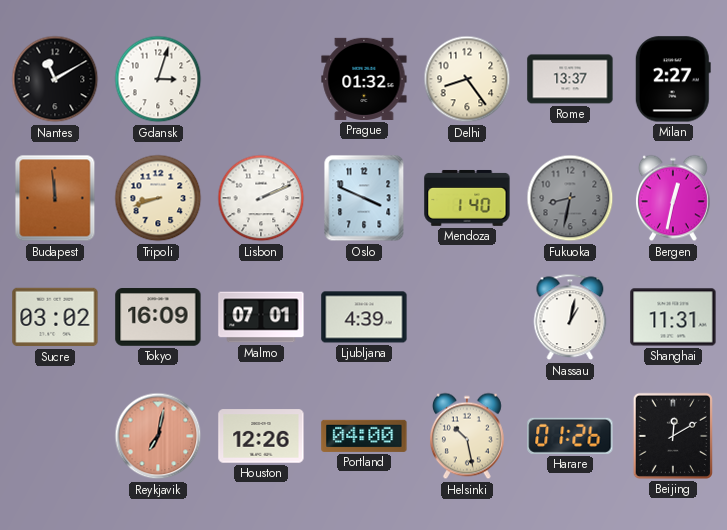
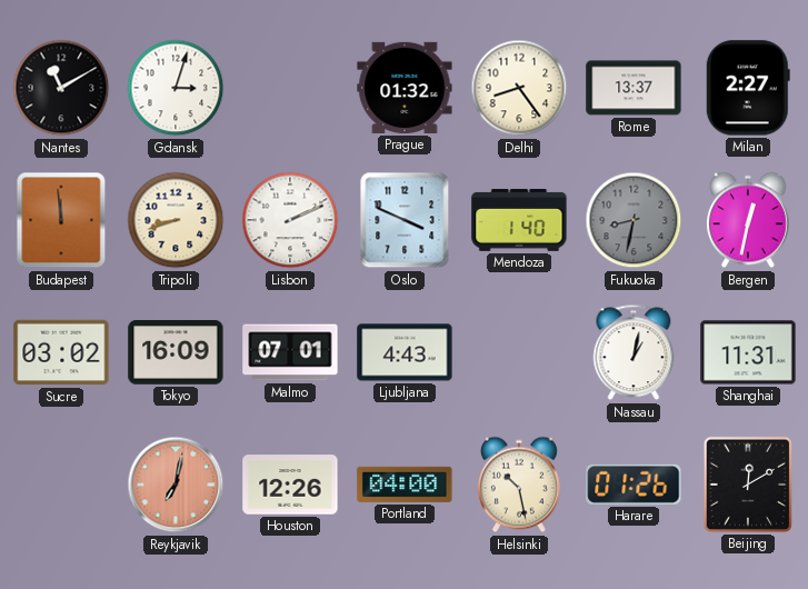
Ljubljana: 4:39 -> 4:43 (405, 352)
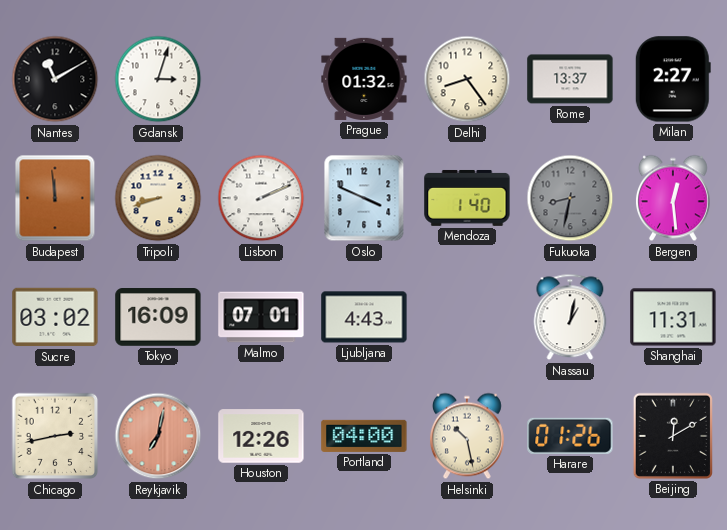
Bergen: 12:32 -> 12:29 (673, 198)
Chicago: none -> 2:43 (55, 436)
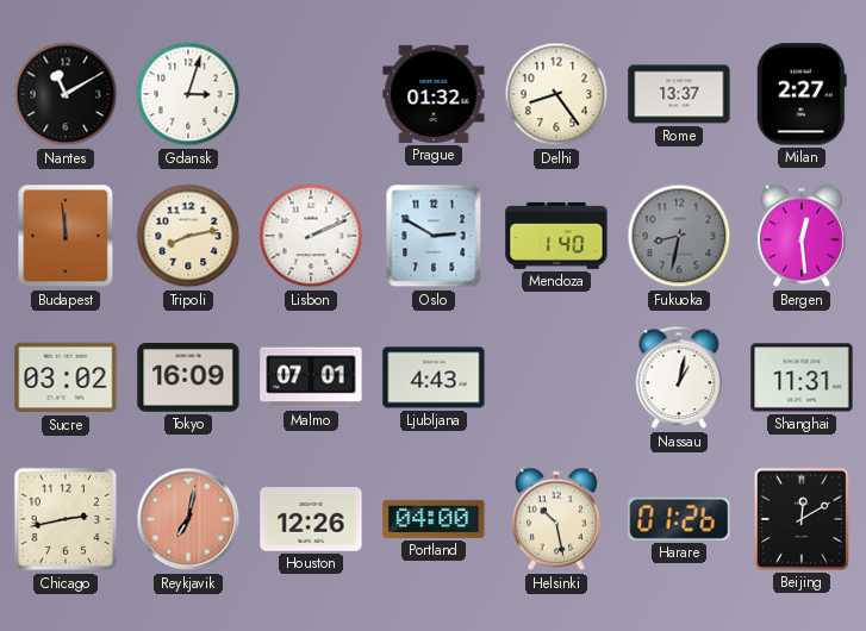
Tripoli: 8:42 -> 8:13 (188, 236)
Oslo: 3:49 -> 2:50 (434, 236)
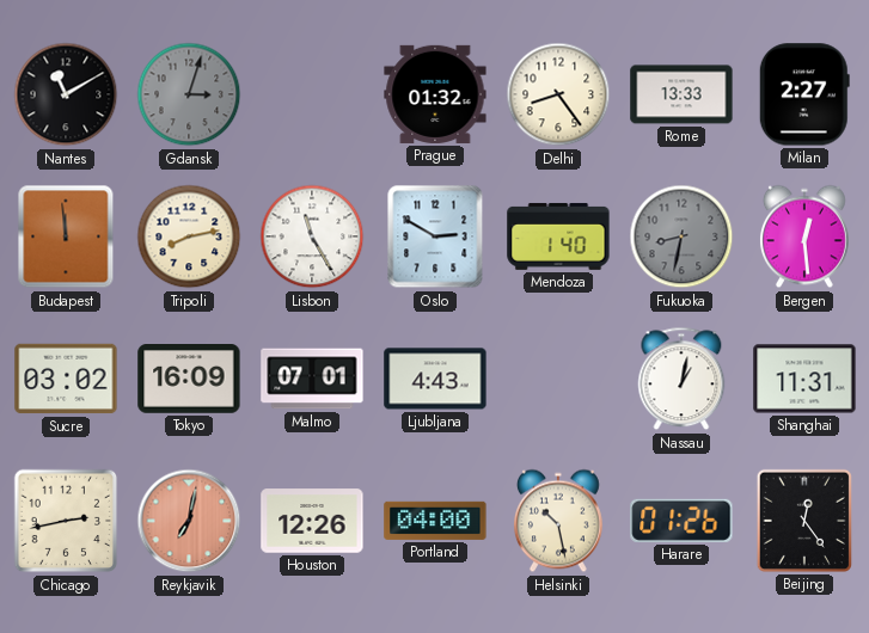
Gdansk dial: white -> grey (189, 94)
Rome: 13:37 -> 13:33 (681, 94)
Lisbon: 2:11 -> 11:25 (312, 236)
Beijing: 12:10 -> 12:24 (804, 521)
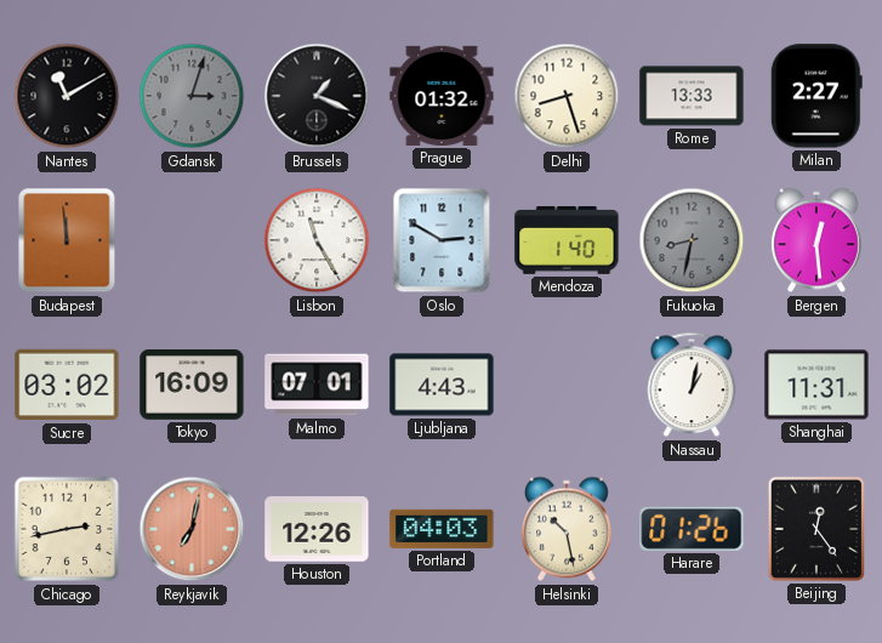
Brussels: none -> 1:19 (317, 96)
Delhi: 8:24 -> 8:27 (567, 96)
Tripoli: 8:13 -> none (189, 236)
Portland: 04:00 -> 04:03 (442, 529)
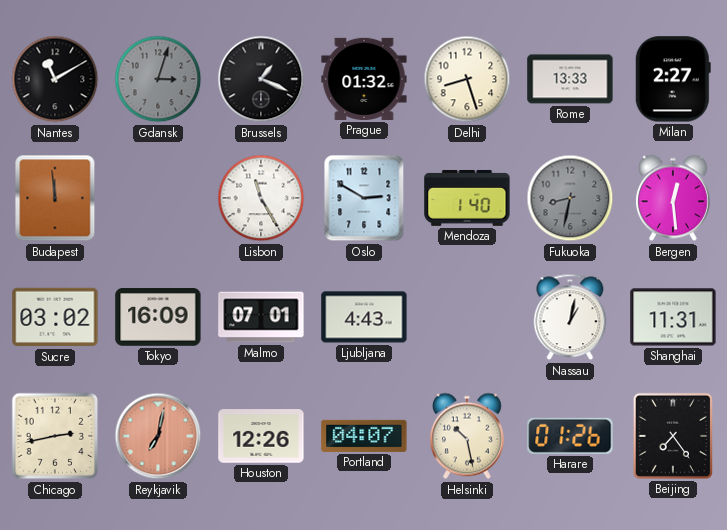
Portland: 04:03 -> 04:07 (364, 436)
Beijing: 12:24 -> 7:24 (673, 436)
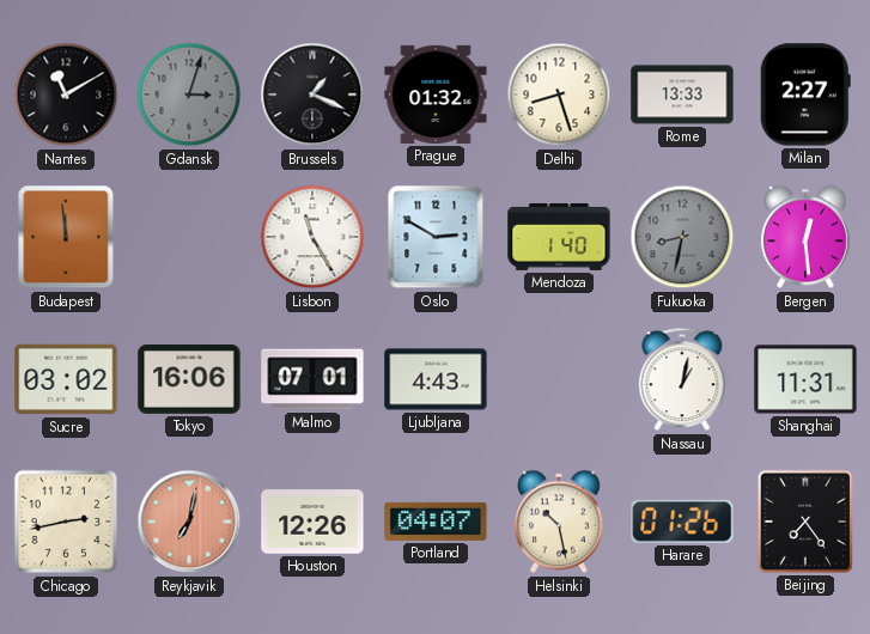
Tokyo: 16:09 -> 16:06 (189, 380)
